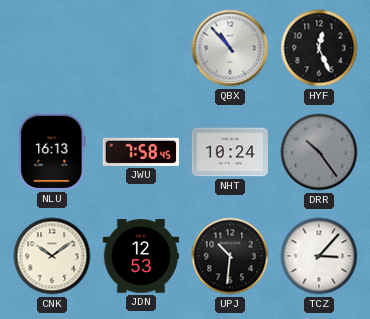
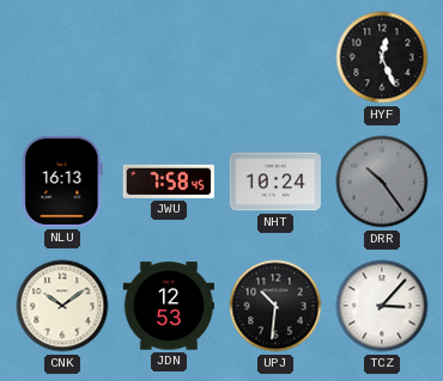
QBX: 10:53 -> none (230, 48)
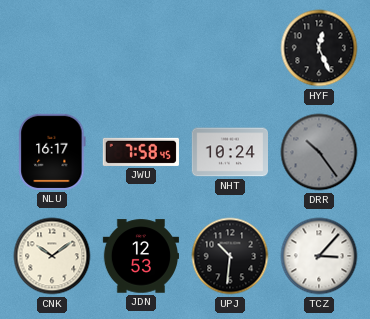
NLU: 16:13 -> 16:17 (52, 152)
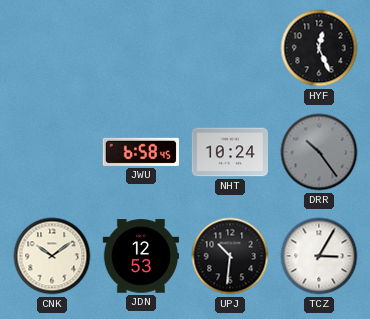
NLU: 16:17 -> none (52, 152)
JWU: 7:58 -> 6:58 (141, 152)
TCZ: 3:07 -> 3:05 (319, 256)
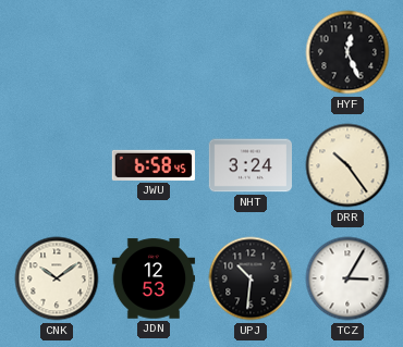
NHT: 10:24 -> 3:24 (249, 165)
DRR dial: grey -> cream (347, 165)
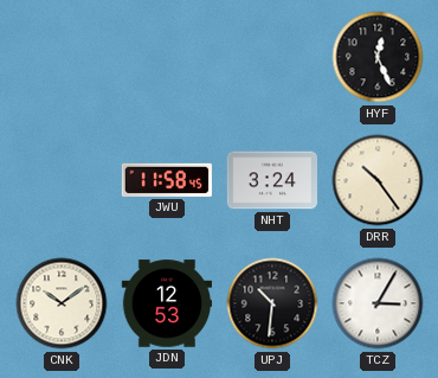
JWU: 6:58 -> 11:58 (167, 180)
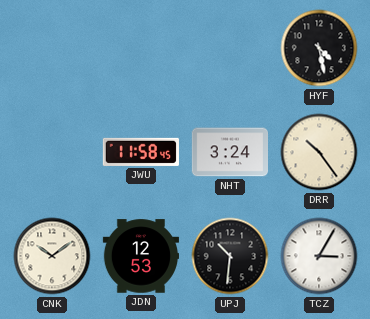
HYF: 12:26 -> 4:28 (319, 48)
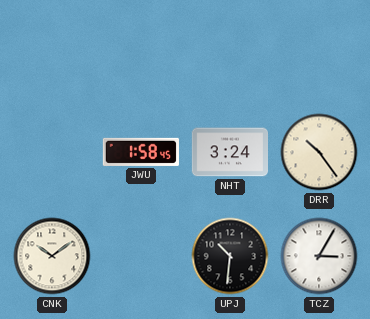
HYF: 4:28 -> none (319, 48)
JWU: 11:58 -> 1:58 (141, 152)
JDN: 12:53 -> none (140, 256)
